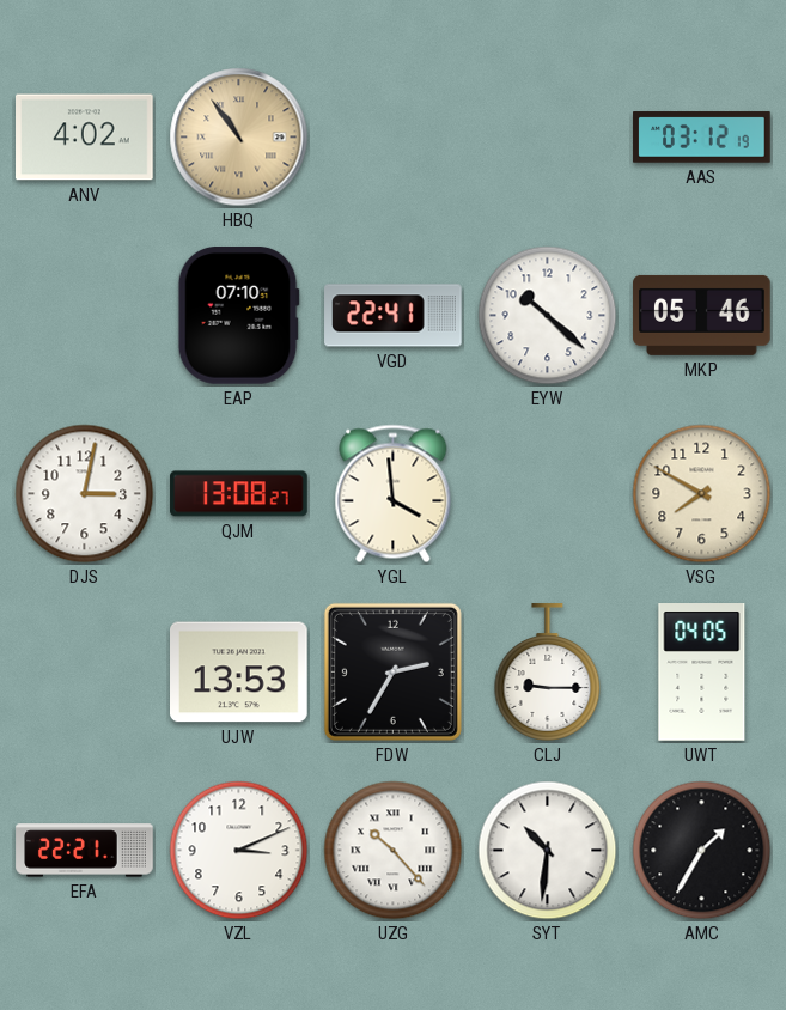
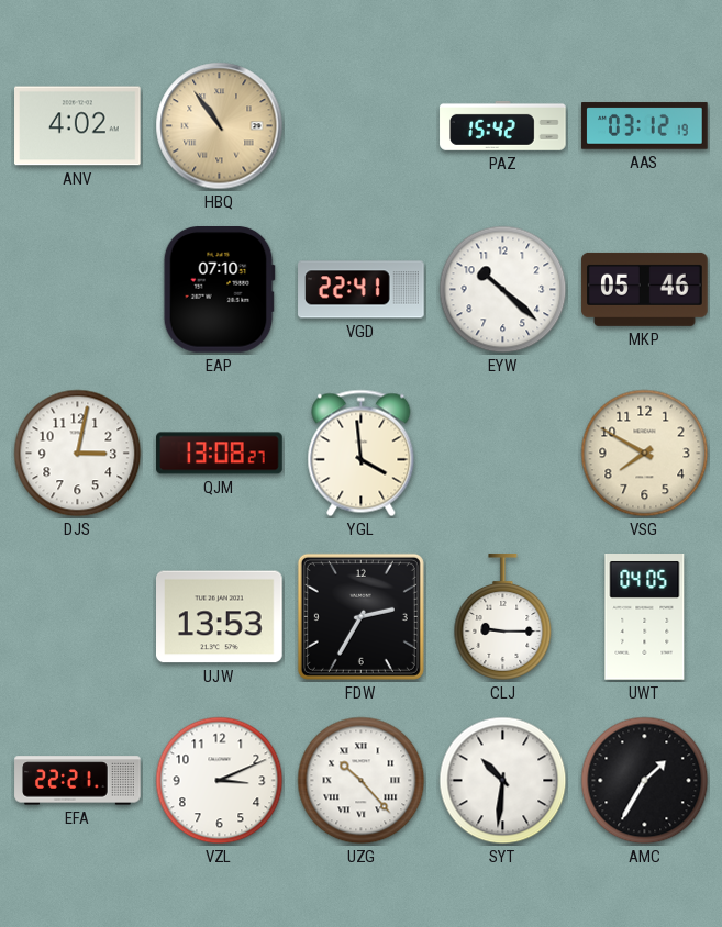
PAZ: none -> 15:42 (503, 125)
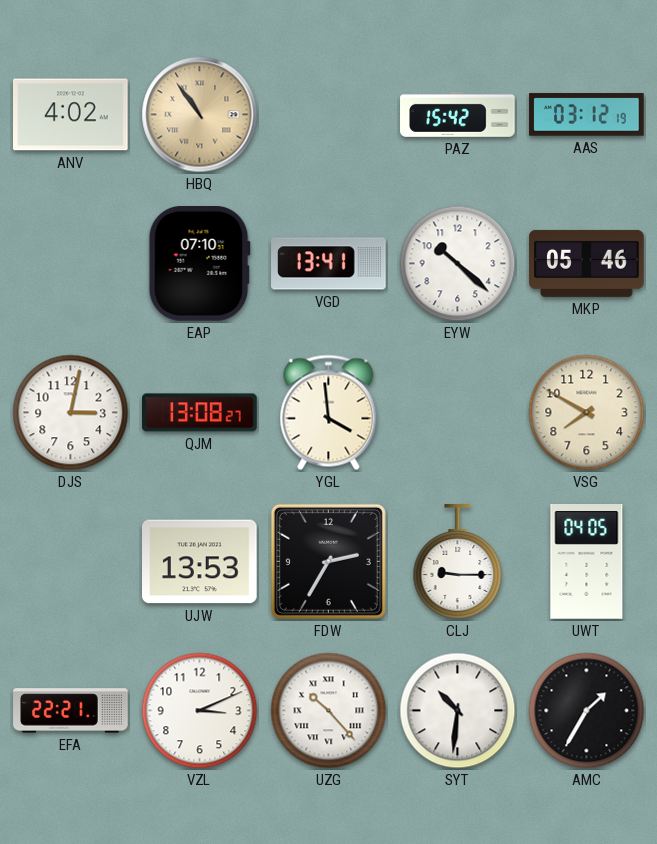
VGD: 22:41 -> 13:41 (329, 264)
